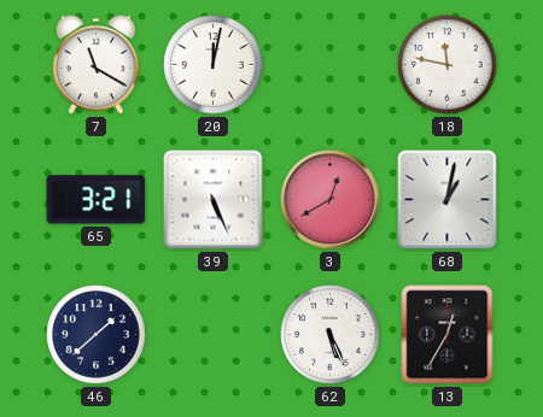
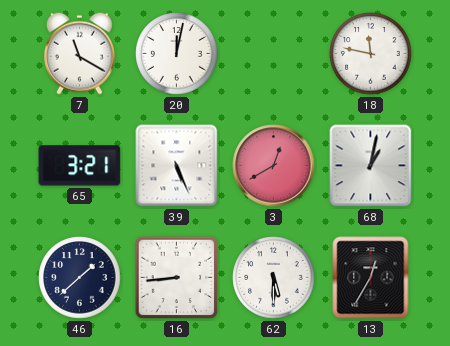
16: none -> 8:44 (177, 278)
62: 5:26 -> 5:30 (274, 278)
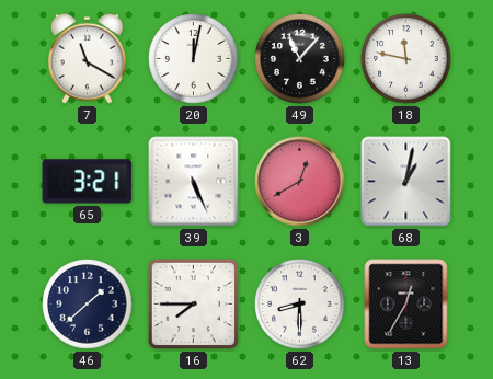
49: none -> 11:07 (300, 59)
16: 8:44 -> 7:45 (194, 305)
62: 5:30 -> 8:30 (300, 305)
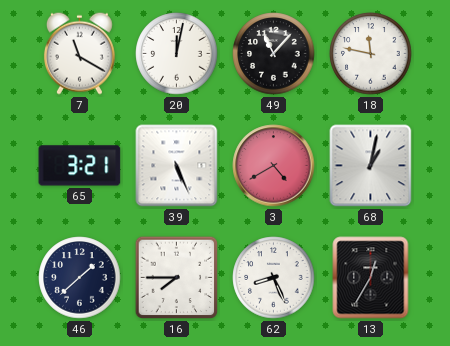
3: 12:40 -> 4:40 (274, 166)
62: 8:30 -> 8:26 (274, 278)
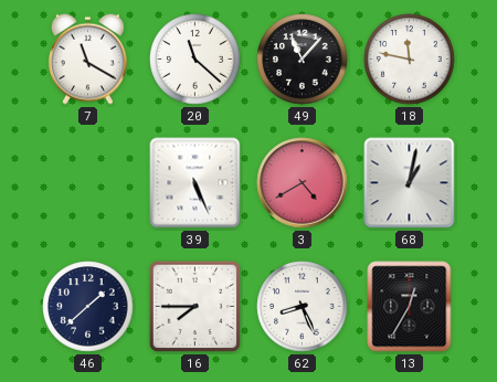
20: 12:02 -> 11:22 (195, 60)
65: 3:21 -> none (80, 166)
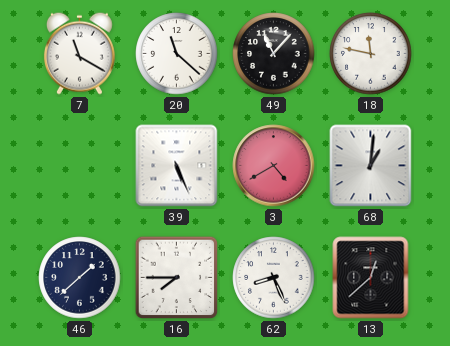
68: 1:02 -> 1:01 (371, 166)
13: 12:35 -> 12:38 (371, 278)
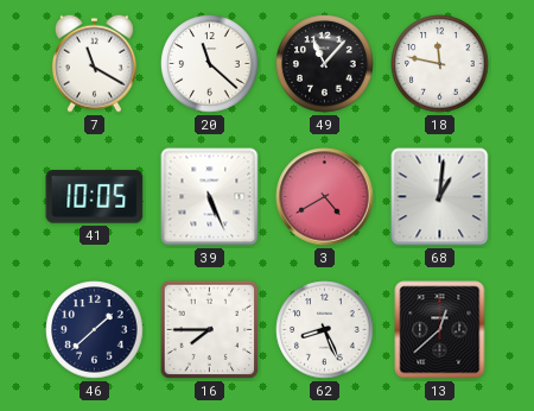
41: none -> 10:05 (95, 197)
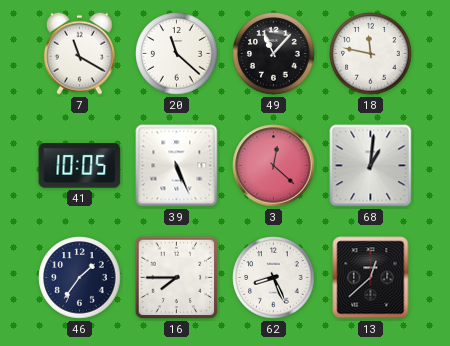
3: 4:40 -> 12:22 (274, 166)
46: 1:38 -> 1:36 (80, 278)
